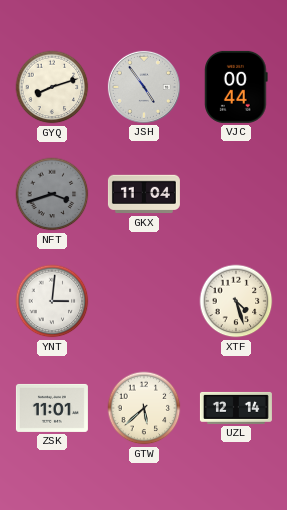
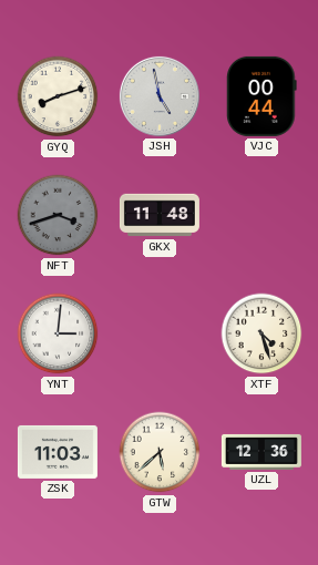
JSH: 4:54 -> 4:58 (160, 96)
GKX: 11:04 -> 11:48 (160, 215)
ZSK: 11:01 -> 11:03 (58, 452)
UZL: 12:14 -> 12:36 (261, 452)
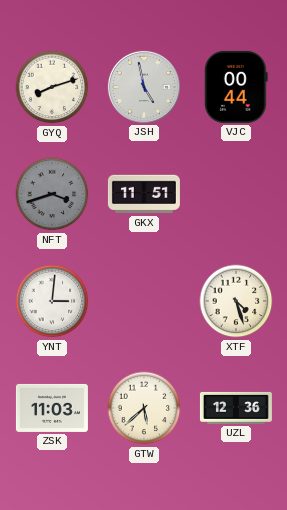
GKX: 11:48 -> 11:51 (144, 194)
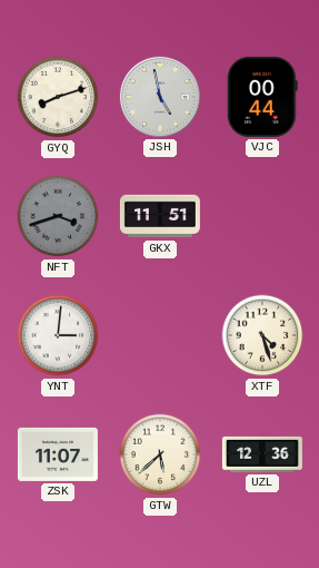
ZSK: 11:03 -> 11:07 (58, 454)
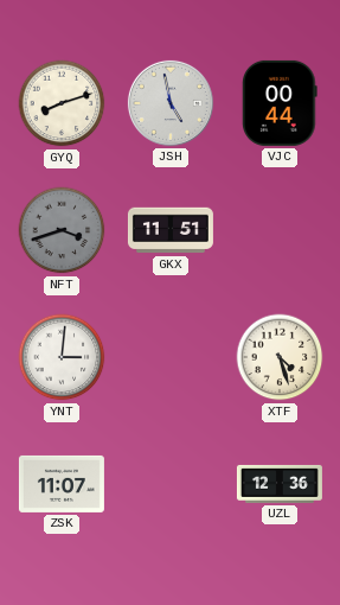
GTW: 5:38 -> none (160, 454)
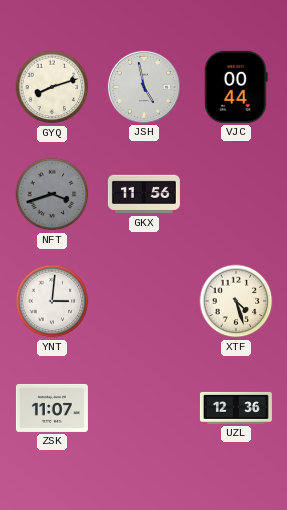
GKX: 11:51 -> 11:56 (144, 194)
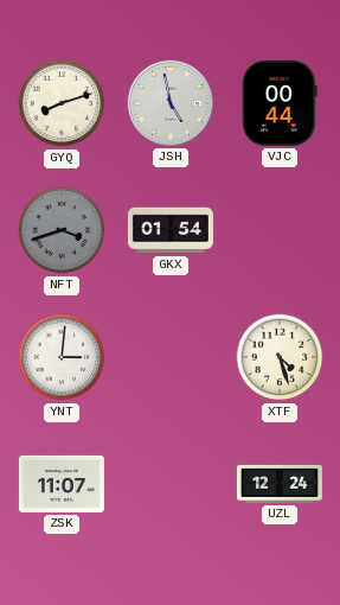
GKX: 11:56 -> 01:54 (171, 230)
UZL: 12:36 -> 12:24 (280, 484)
